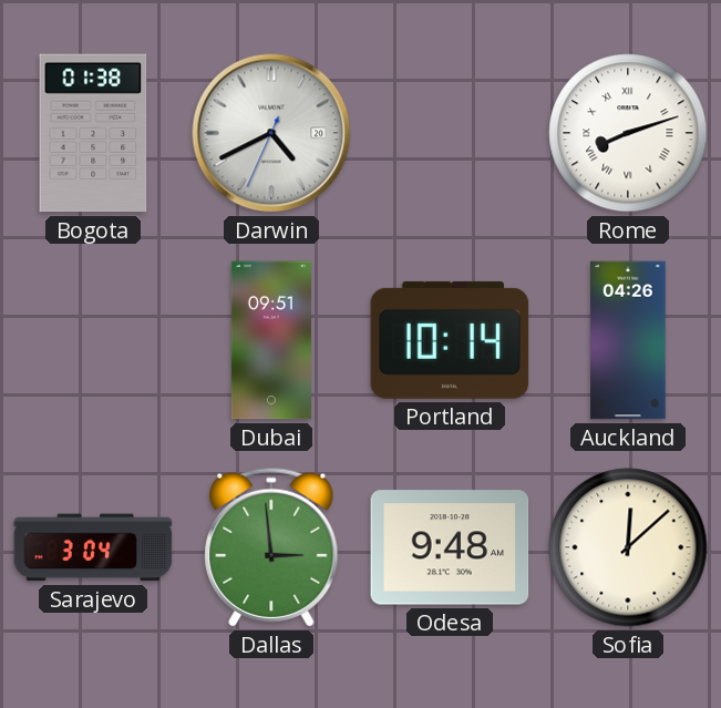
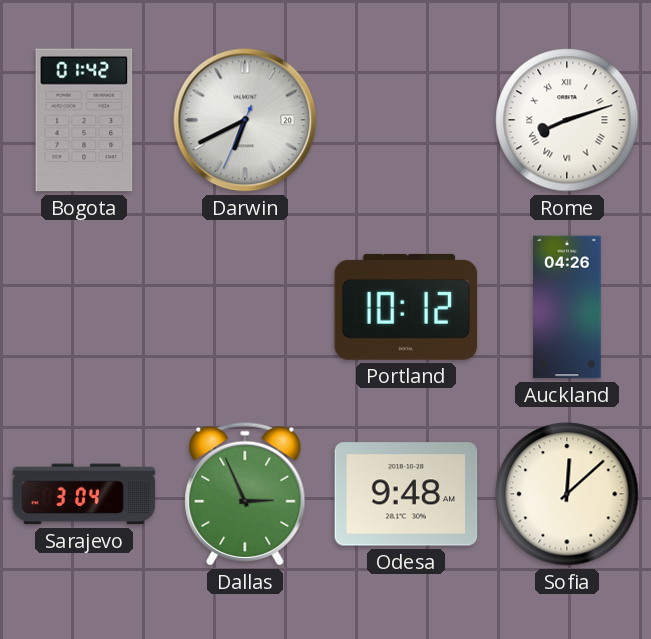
Bogota: 01:38 -> 01:42 (84, 120)
Darwin: 4:40 -> 6:40 (245, 120)
Dubai: 09:51 -> none (271, 340)
Portland: 10:14 -> 10:12 (406, 307)
Dallas: 2:59 -> 2:56 (245, 494)
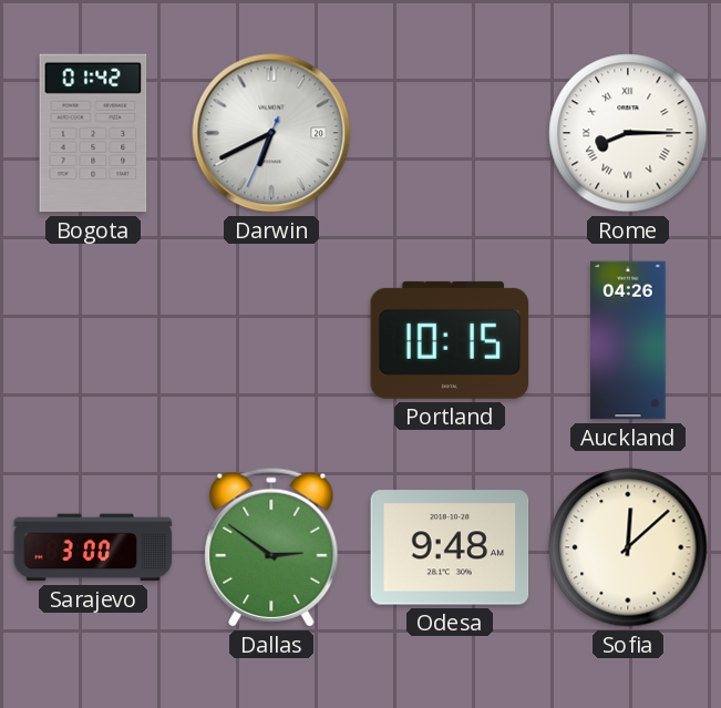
Rome: 8:12 -> 8:15 (628, 133)
Portland: 10:12 -> 10:15 (450, 340)
Sarajevo: 3:04 -> 3:00 (93, 547)
Dallas: 2:56 -> 2:51 (271, 547)
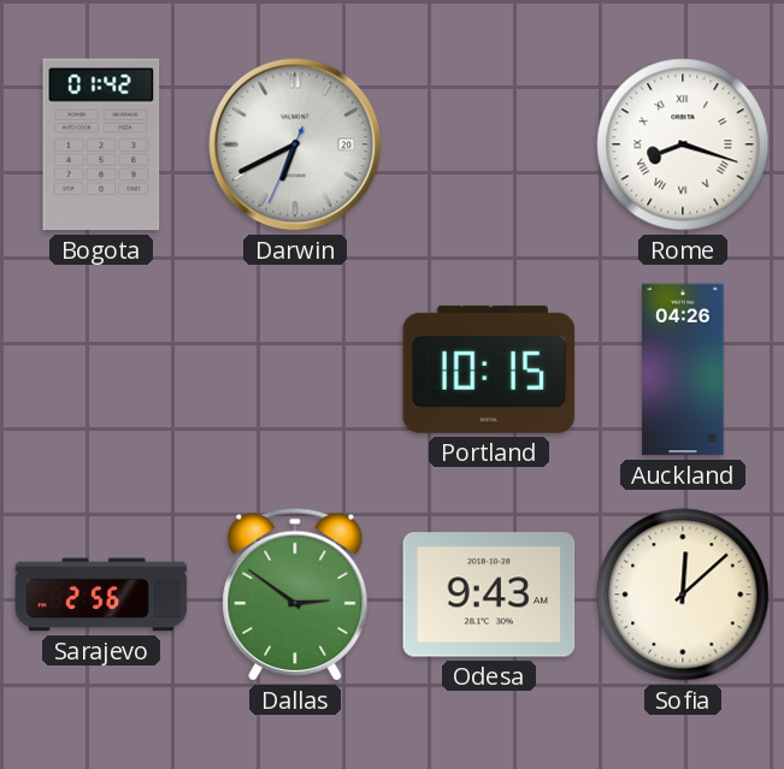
Rome: 8:15 -> 8:18 (683, 144)
Sarajevo: 3:00 -> 2:56 (101, 595)
Odesa: 9:48 -> 9:43 (489, 595)
